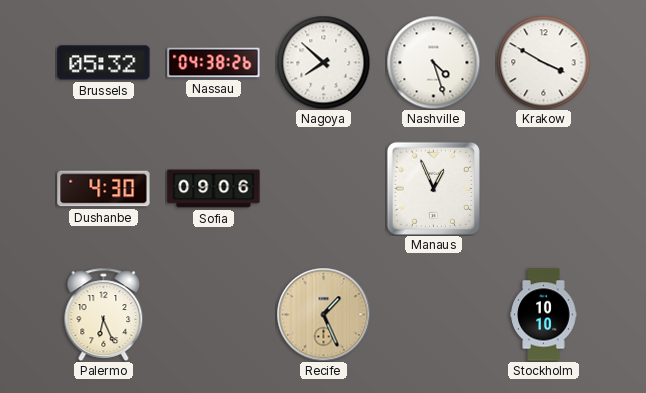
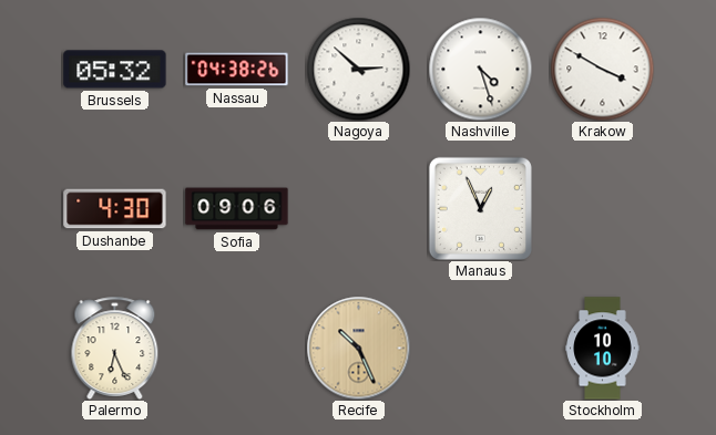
Nagoya: 7:52 -> 2:52 (358, 69)
Recife: 1:26 -> 10:26 (358, 348)
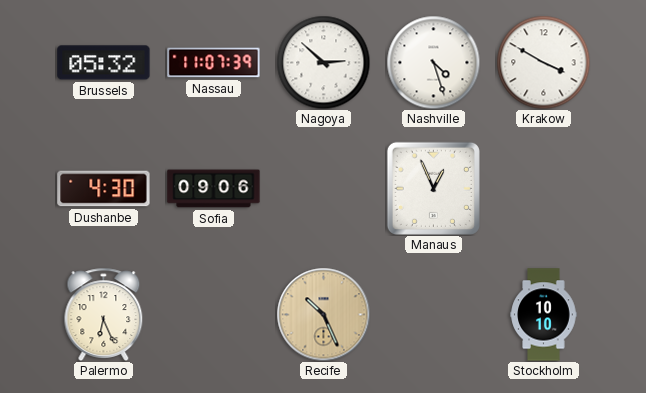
Nassau: 04:38 -> 11:07 (214, 63)
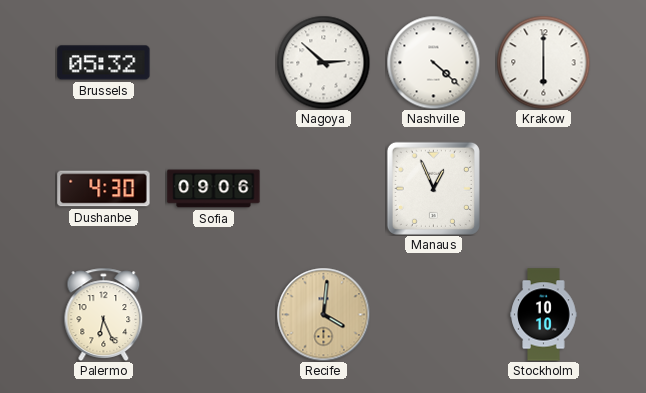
Nassau: 11:07 -> none (214, 63)
Nashville: 4:27 -> 4:22 (433, 62)
Krakow: 3:50 -> 6:00 (543, 62)
Recife: 10:26 -> 4:01 (323, 314)
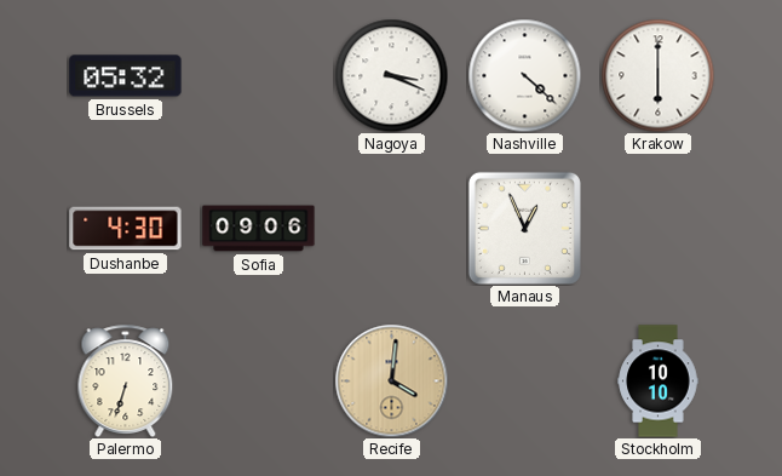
Nagoya: 2:52 -> 3:19 (391, 75)
Palermo: 6:26 -> 6:33 (126, 380)
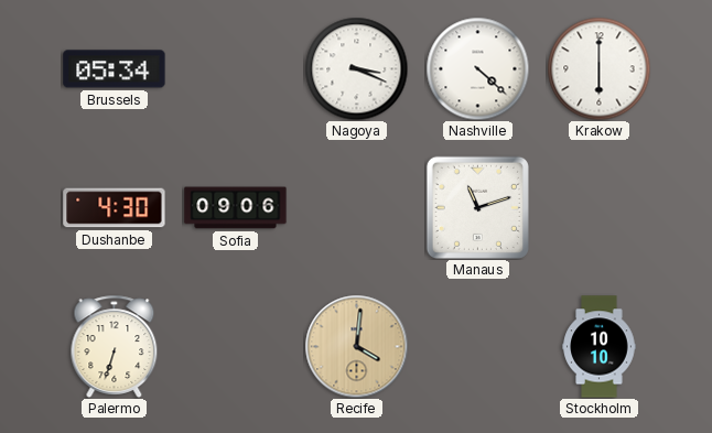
Brussels: 05:32 -> 05:34 (115, 69)
Manaus: 12:56 -> 11:12 (477, 207)
